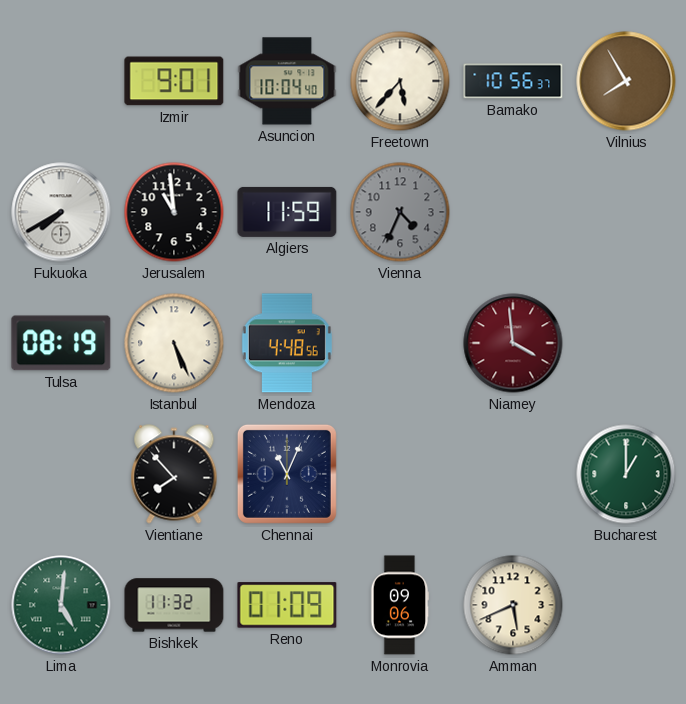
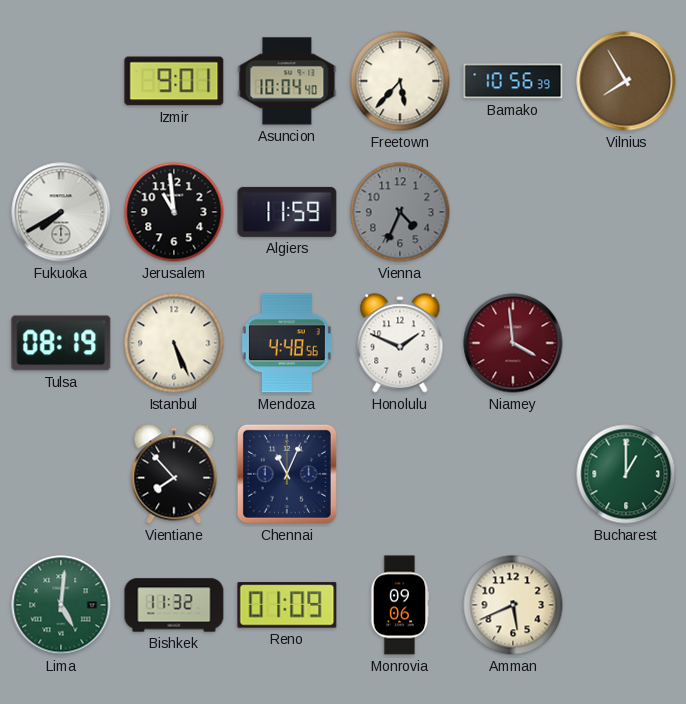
Bamako: 10:56:37 -> 10:56:39 (513, 81)
Honolulu: none -> 1:49 (400, 343)
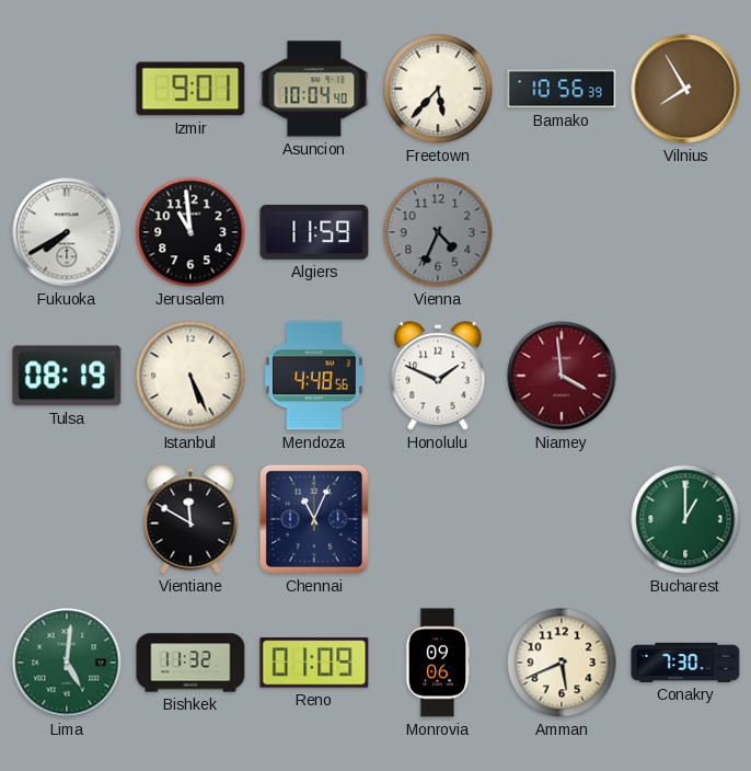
Vientiane: 7:53 -> 11:50 (190, 519)
Conakry: none -> 7:30 (685, 663)
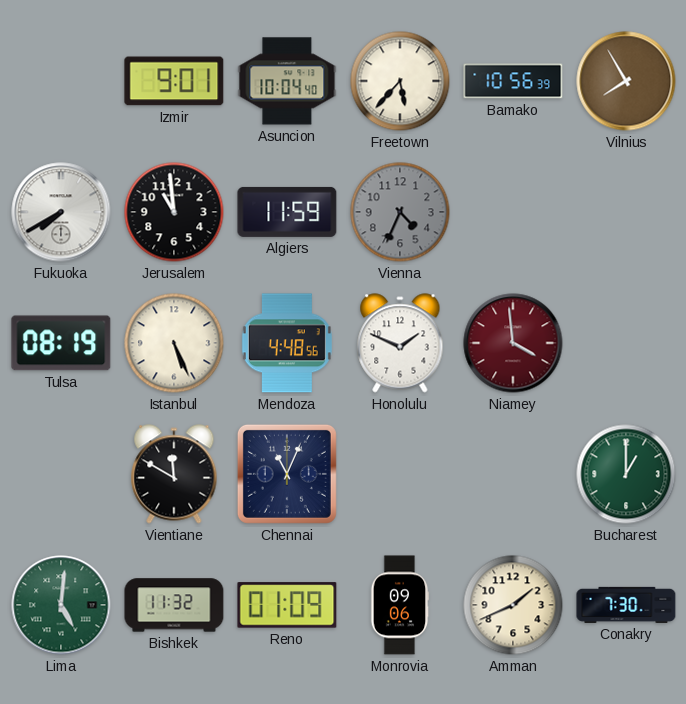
Amman: 5:41 -> 1:41 (513, 605)
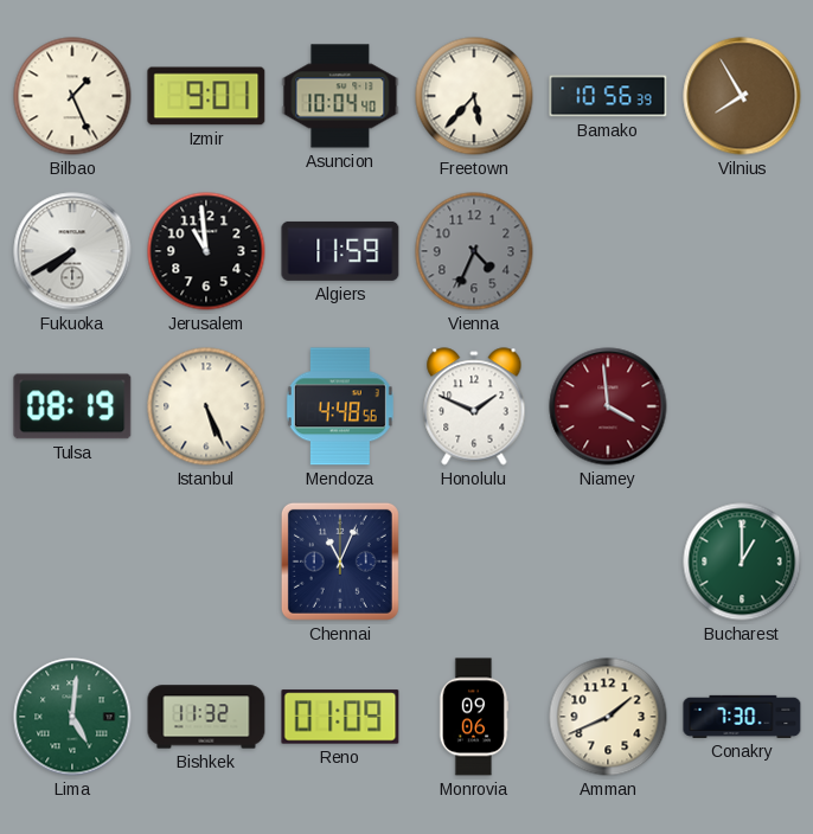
Bilbao: none -> 1:26 (72, 96)
Vientiane: 11:50 -> none (174, 474)
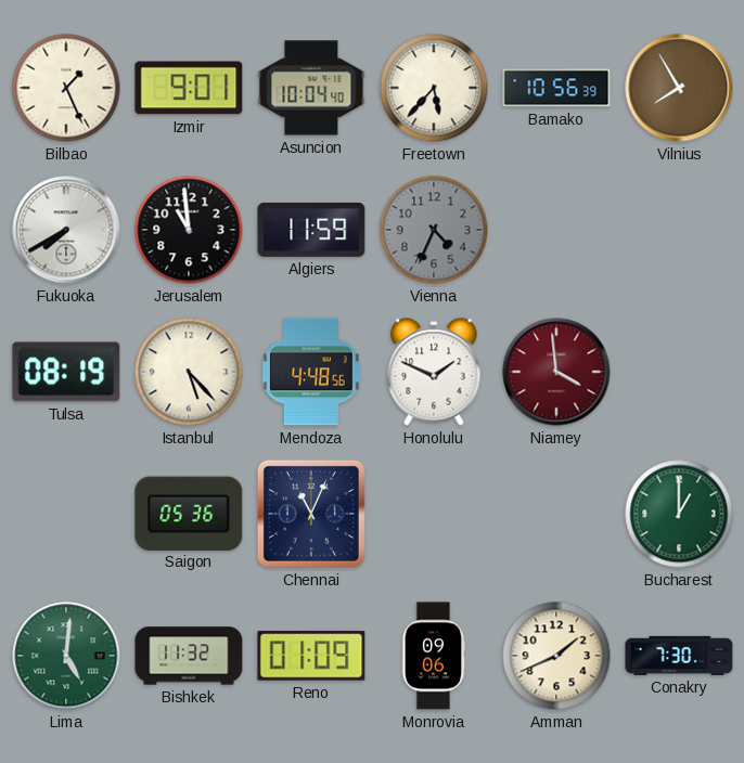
Istanbul: 5:26 -> 5:23 (189, 372)
Saigon: none -> 05:36 (189, 513)
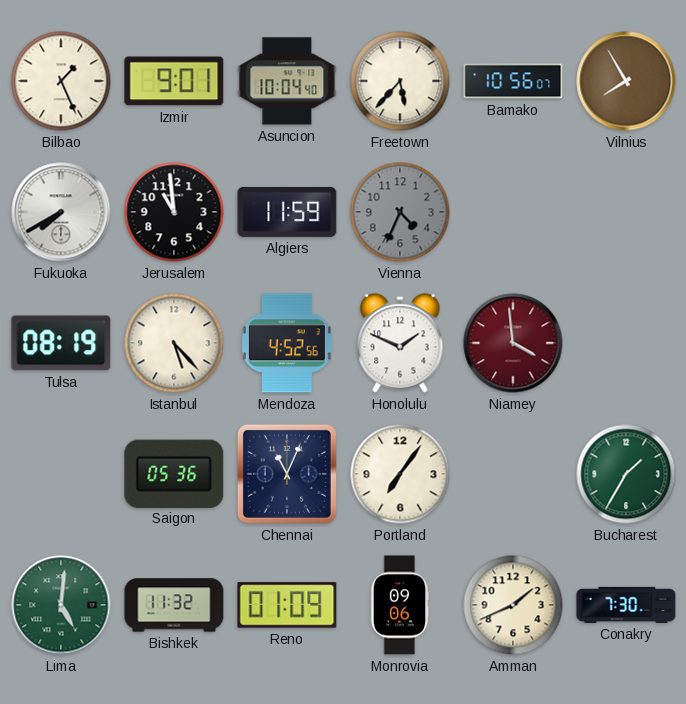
Bamako: 10:56:39 -> 10:56:07 (513, 81)
Mendoza: 4:48 -> 4:52 (287, 343)
Portland: none -> 7:06 (400, 474)
Bucharest: 1:00 -> 1:35 (626, 474)
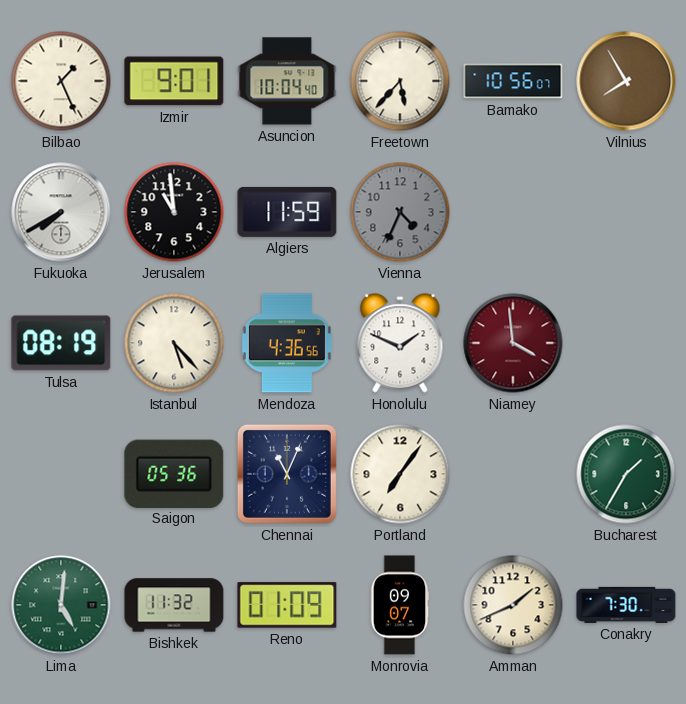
Mendoza: 4:52 -> 4:36 (287, 343)
Monrovia: 09:06 -> 09:07 (400, 605)
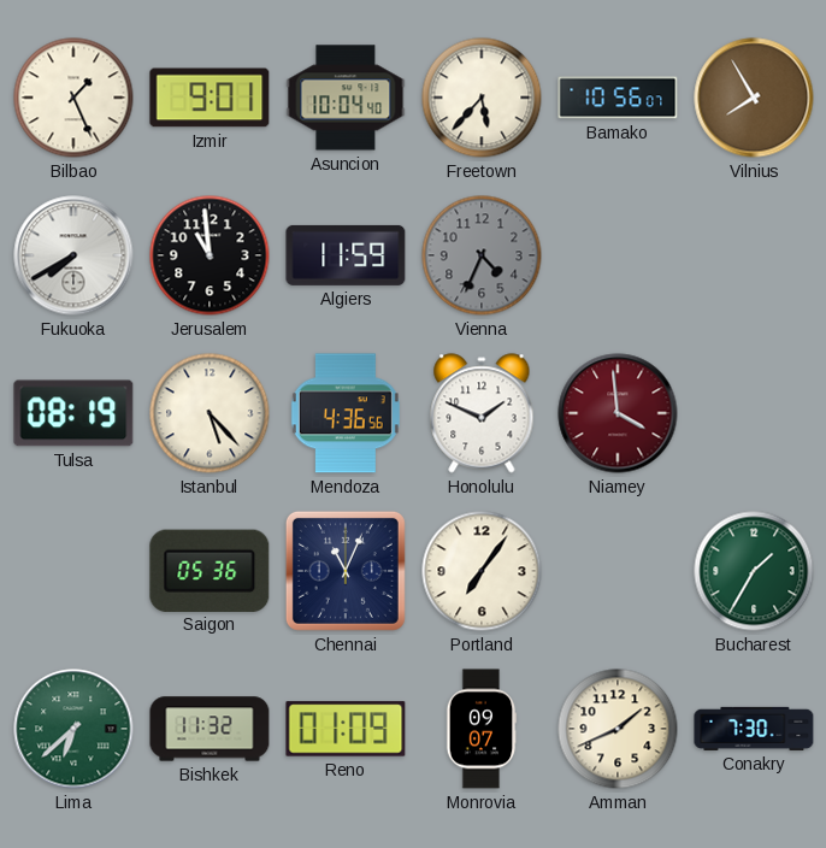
Lima: 5:01 -> 6:38 (73, 729)
